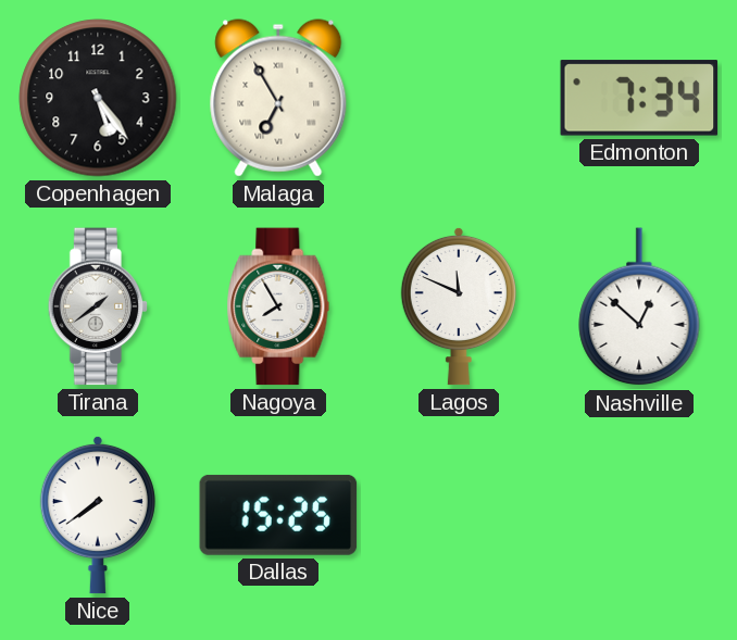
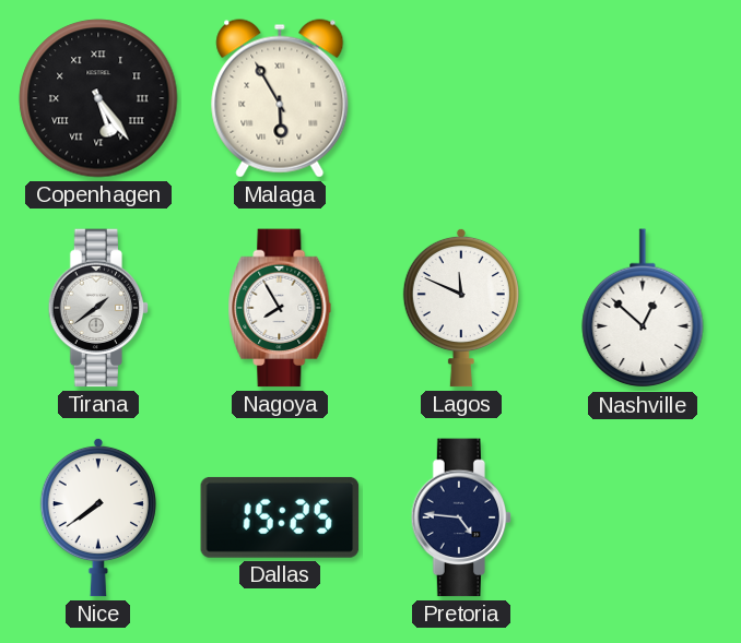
Copenhagen numerals: Arabic -> Roman (98, 98)
Malaga: 6:55 -> 5:55 (280, 98)
Edmonton: 7:34 -> none (639, 98)
Pretoria: none -> 4:46 (461, 517)
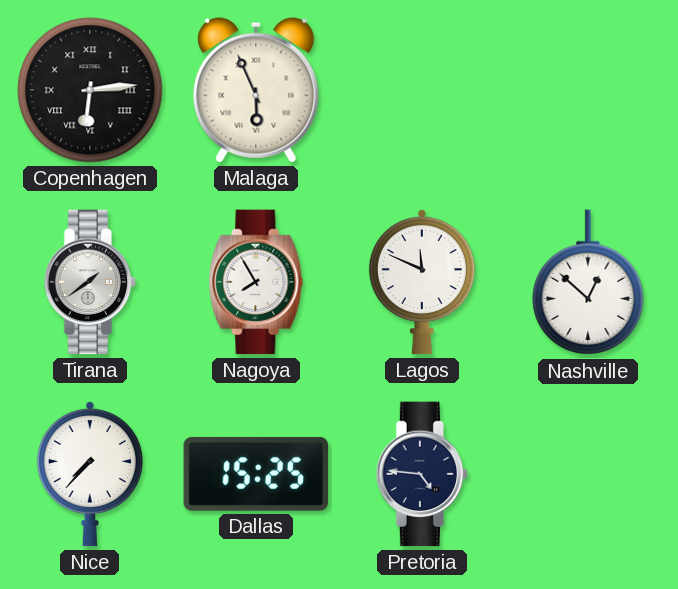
Copenhagen: 5:24 -> 6:14 (90, 90)
Malaga: 5:55 -> 5:56 (256, 90)
Nice: 7:39 -> 7:37 (90, 474)
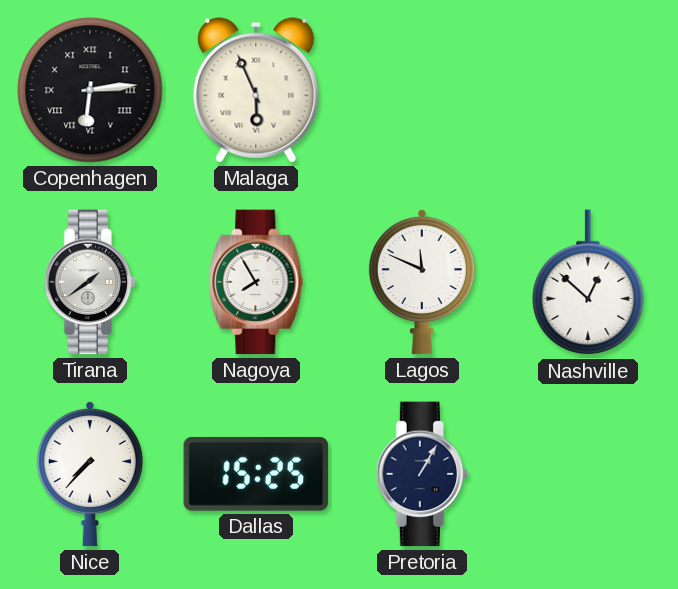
Pretoria: 4:46 -> 1:05 (422, 474)
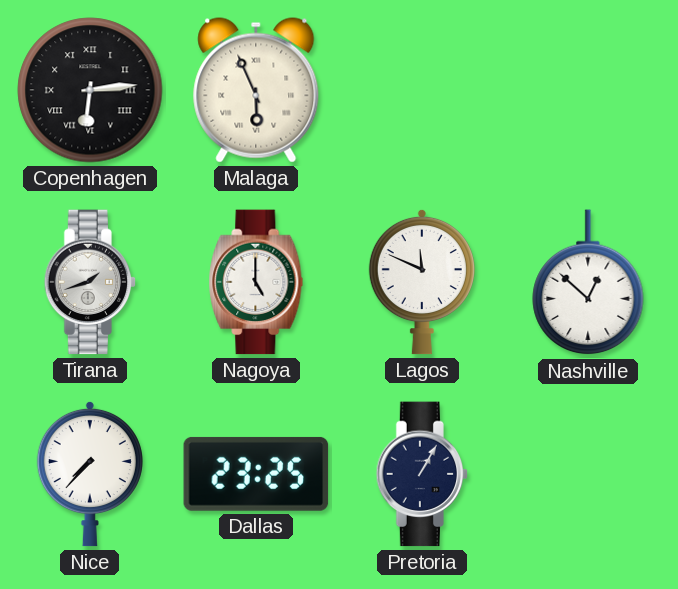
Tirana: 1:39 -> 1:42 (90, 282)
Nagoya: 7:55 -> 5:00 (256, 282)
Dallas: 15:25 -> 23:25 (256, 474)
